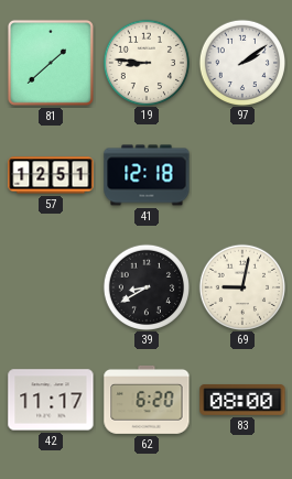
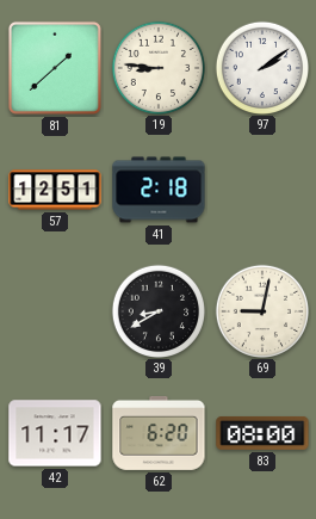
41: 12:18 -> 2:18 (159, 190)
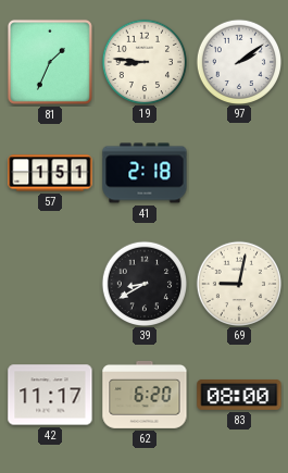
81: 1:38 -> 1:34 (50, 62)
57: 12:51 -> 1:51 (50, 173)
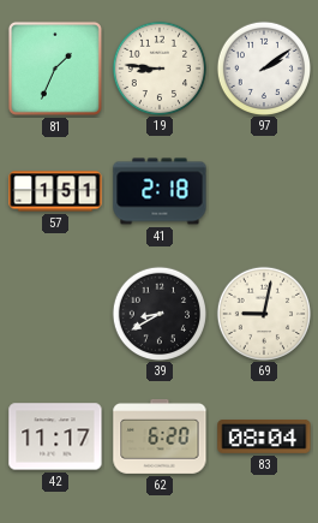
83: 08:00 -> 08:04 (264, 436)
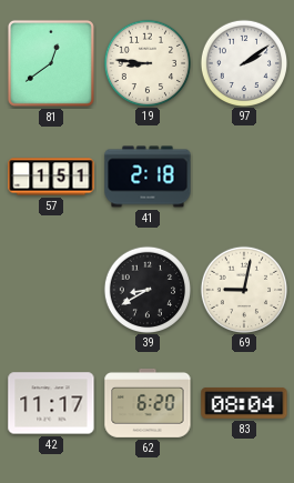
81: 1:34 -> 12:39 (51, 63)
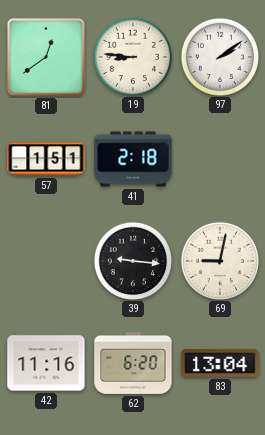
39: 8:40 -> 9:16 (132, 260)
42: 11:17 -> 11:16 (46, 363)
83: 08:04 -> 13:04 (220, 363)
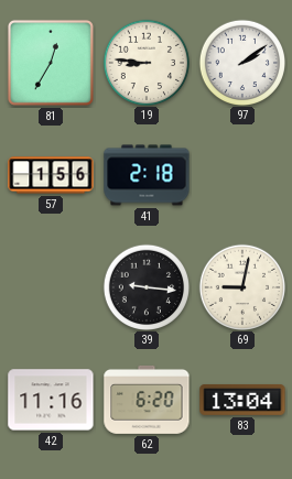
81: 12:39 -> 12:35 (51, 63)
57: 1:51 -> 1:56 (51, 175)
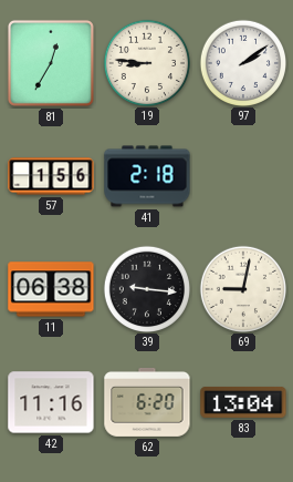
11: none -> 06:38 (51, 289)
